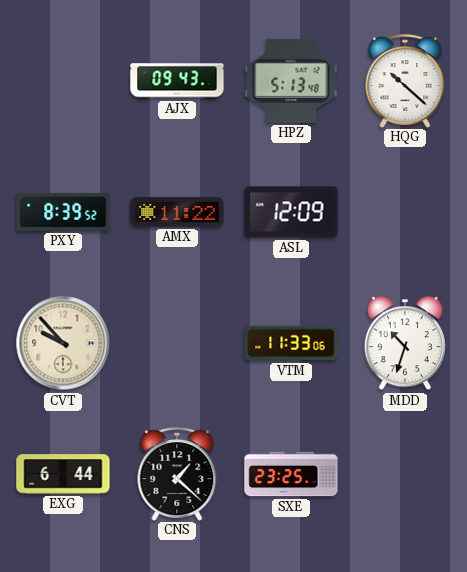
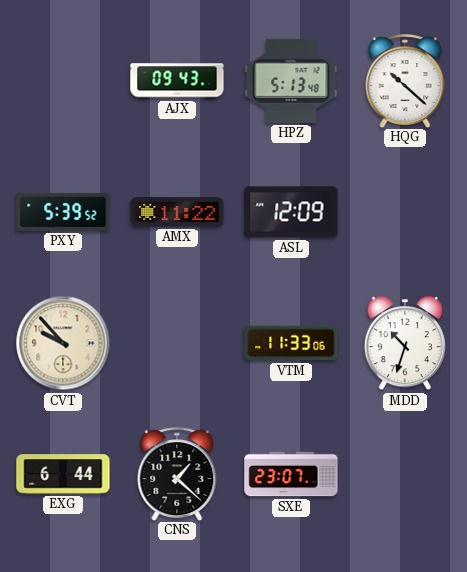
PXY: 8:39 -> 5:39 (63, 212)
SXE: 23:25 -> 23:07 (291, 474)
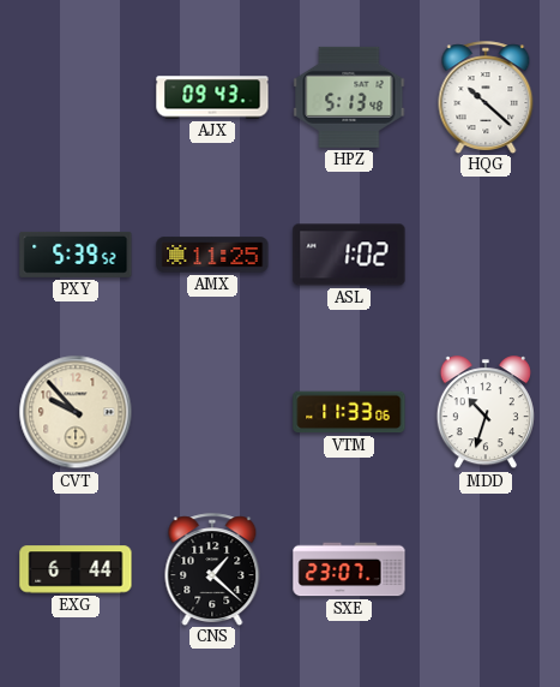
AMX: 11:22 -> 11:25 (212, 255)
ASL: 12:09 -> 1:02 (349, 255)
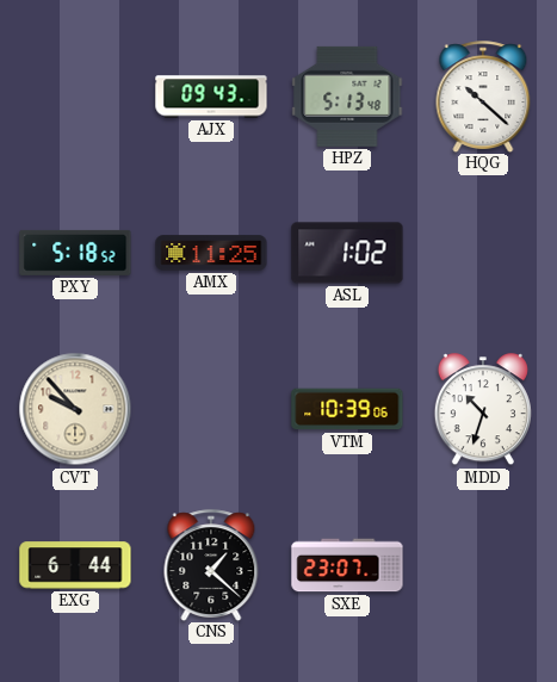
PXY: 5:39 -> 5:18 (75, 253)
VTM: 11:33 -> 10:39 (347, 409)
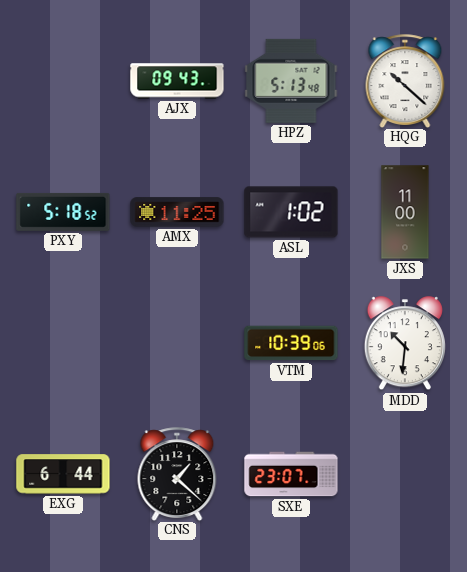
JXS: none -> 11:00 (405, 212)
CVT: 9:53 -> none (75, 409)
MDD: 10:33 -> 10:31 (405, 344)
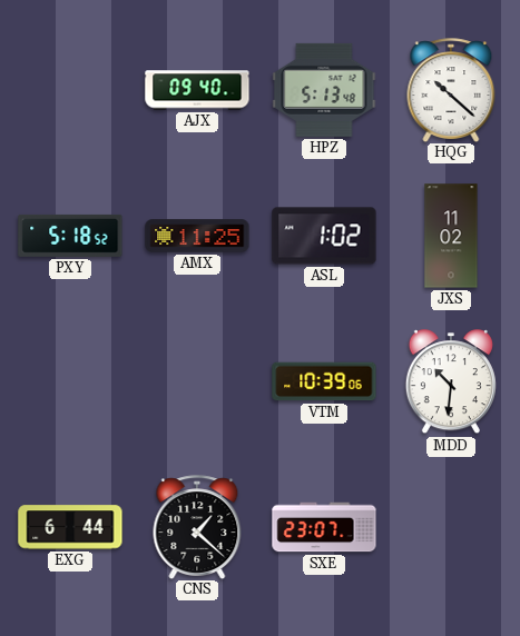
AJX: 09:43 -> 09:40 (197, 90)
JXS: 11:00 -> 11:02 (451, 236)
